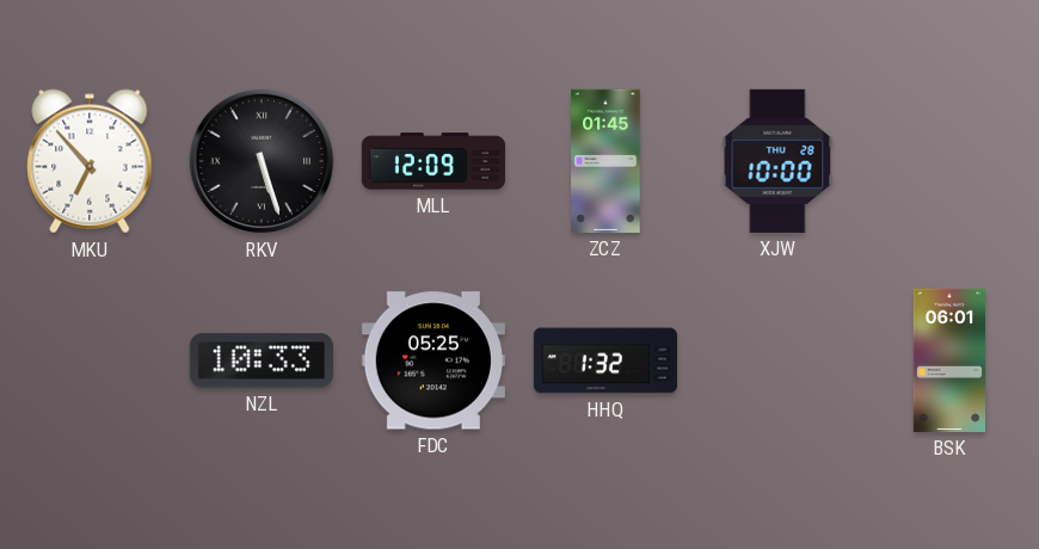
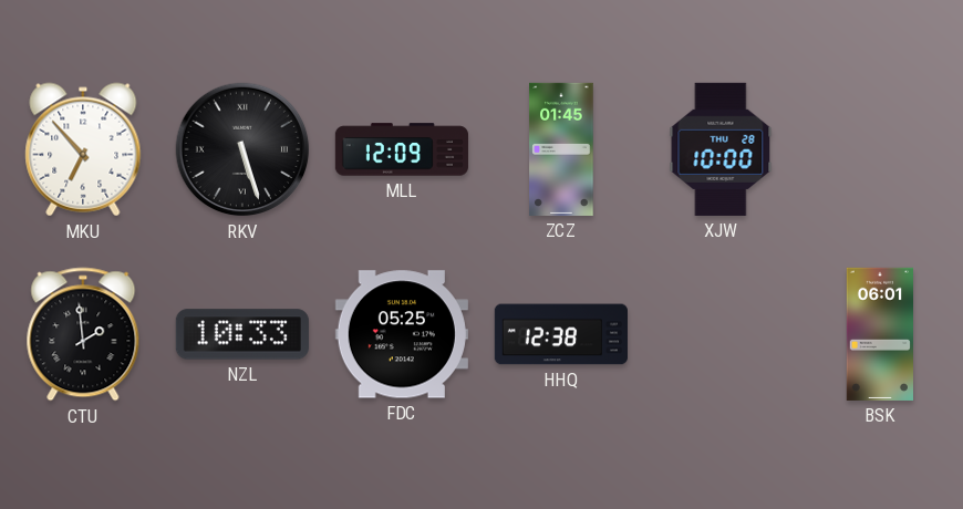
CTU: none -> 1:59 (83, 334)
HHQ: 1:32 -> 12:38 (561, 334)
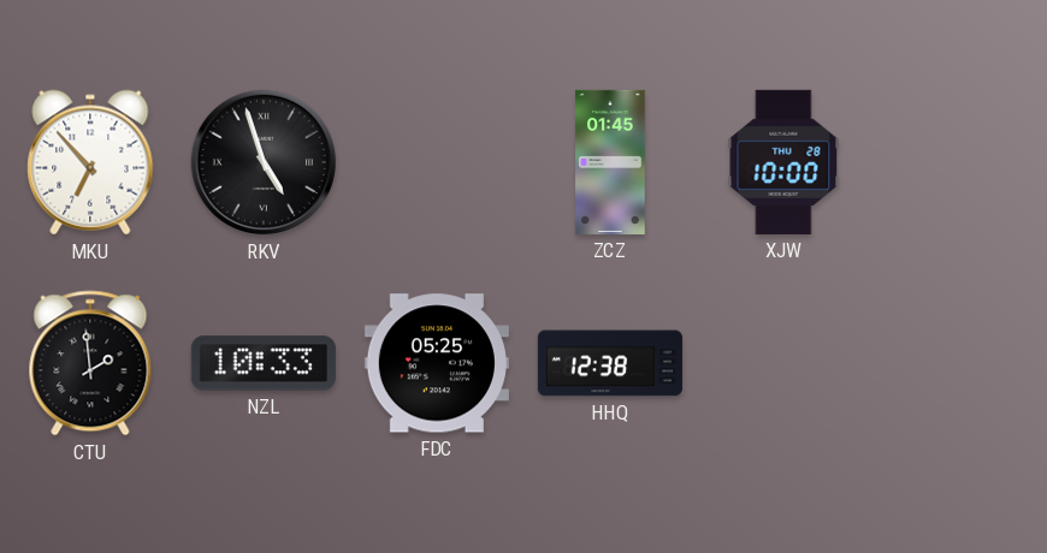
RKV: 5:27 -> 4:57 (264, 162)
MLL: 12:09 -> none (402, 149)
BSK: 06:01 -> none (879, 334)
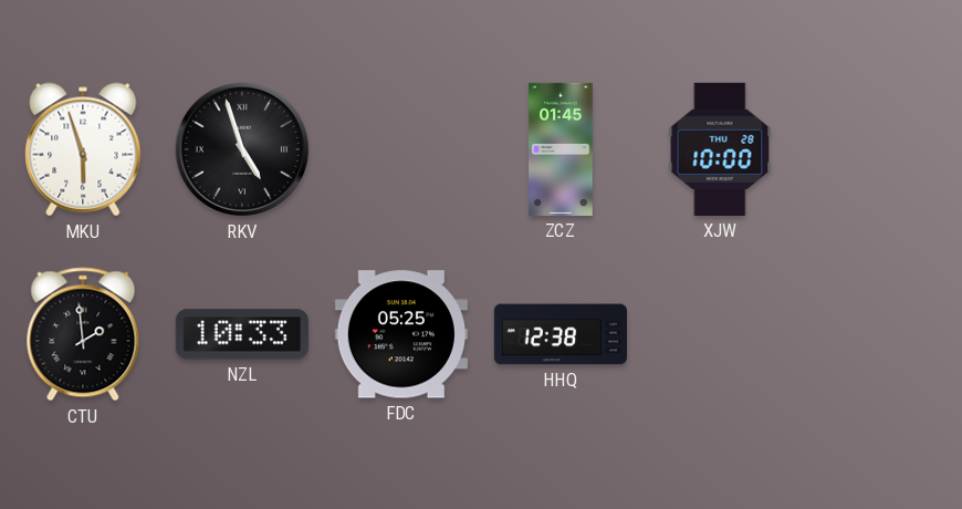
MKU: 6:53 -> 5:57 (83, 149)
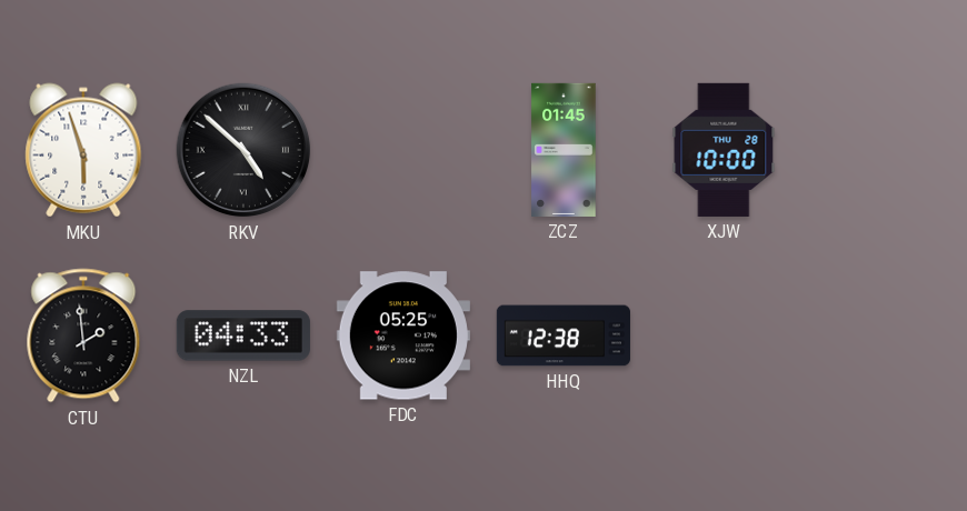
RKV: 4:57 -> 4:52 (243, 150)
NZL: 10:33 -> 04:33 (243, 335)
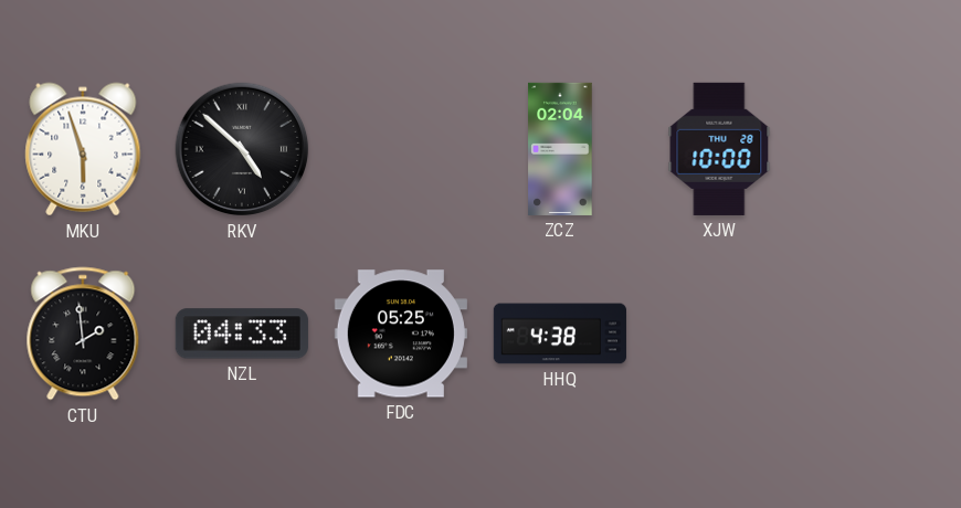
ZCZ: 01:45 -> 02:04 (560, 149)
HHQ: 12:38 -> 4:38 (560, 334)
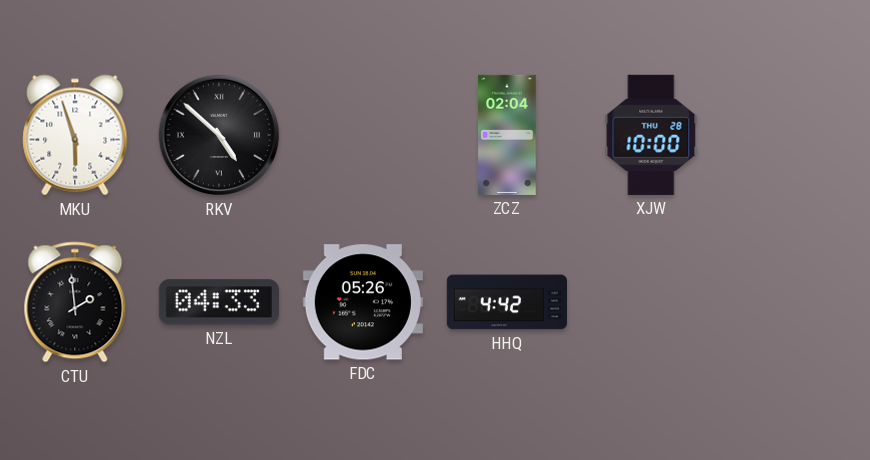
FDC: 05:25 -> 05:26 (363, 302)
HHQ: 4:38 -> 4:42 (507, 302)
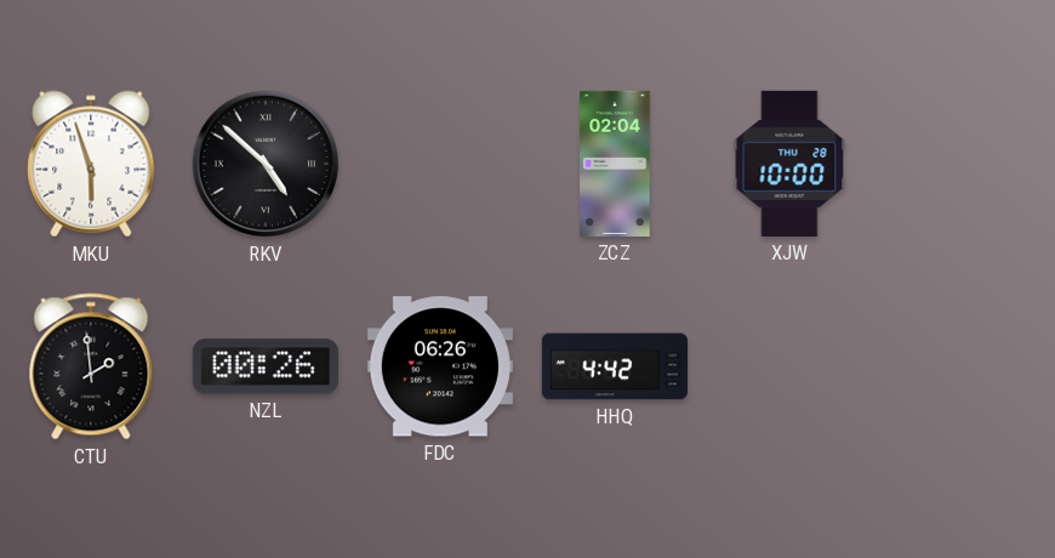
NZL: 04:33 -> 00:26 (266, 366)
FDC: 05:26 -> 06:26 (440, 366)
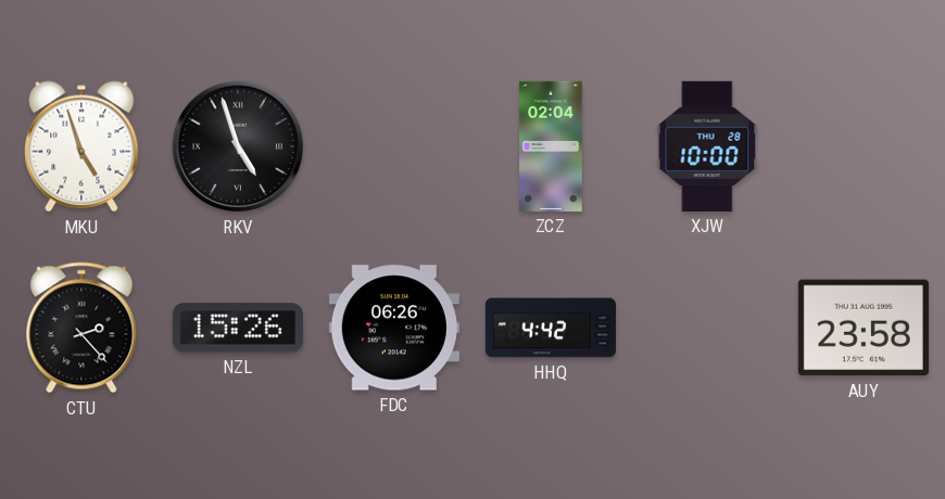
MKU: 5:57 -> 4:57 (81, 146)
RKV: 4:52 -> 4:57 (238, 146)
CTU: 1:59 -> 2:23 (81, 328)
NZL: 00:26 -> 15:26 (238, 328)
AUY: none -> 23:58 (864, 328)
